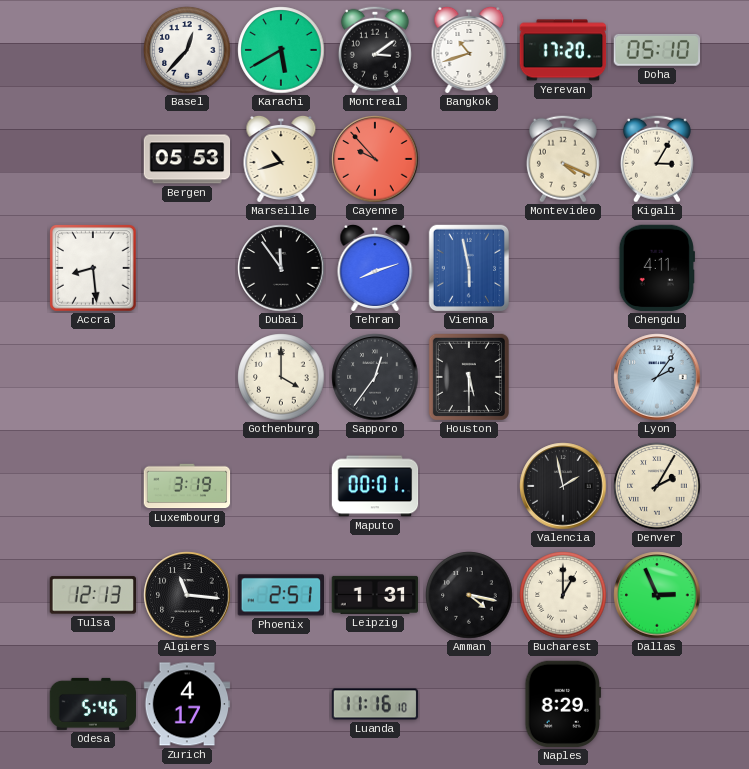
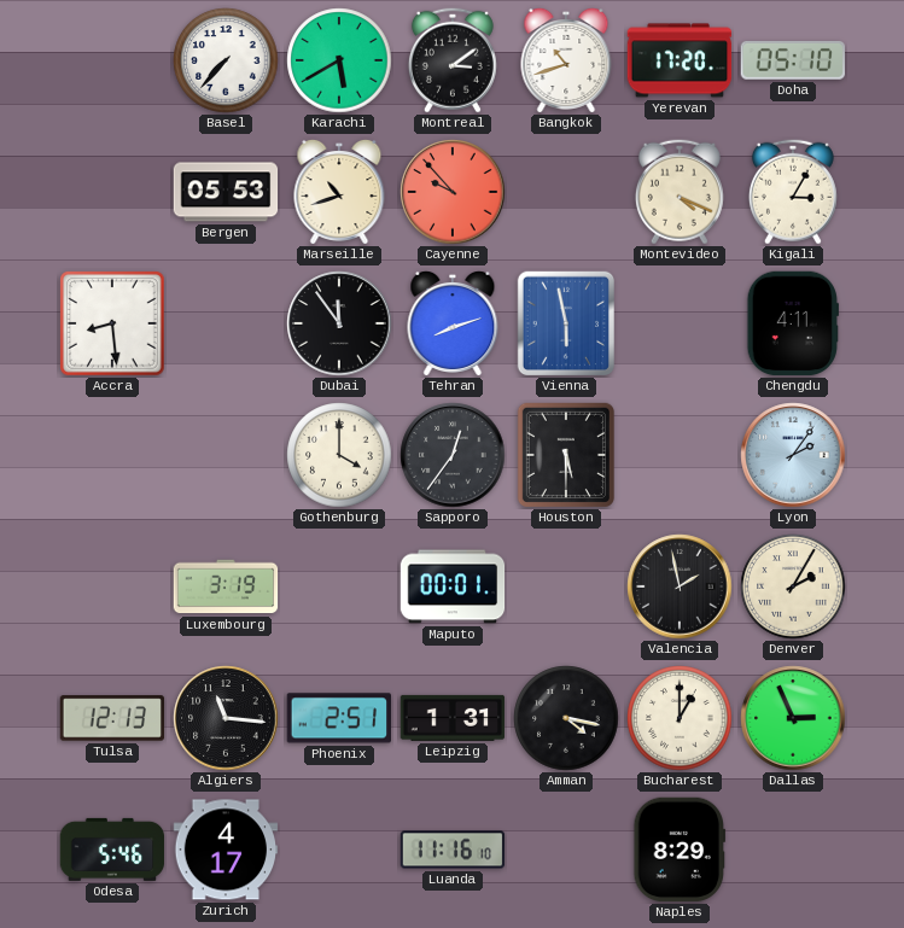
Basel: 12:37 -> 7:37 (226, 60)
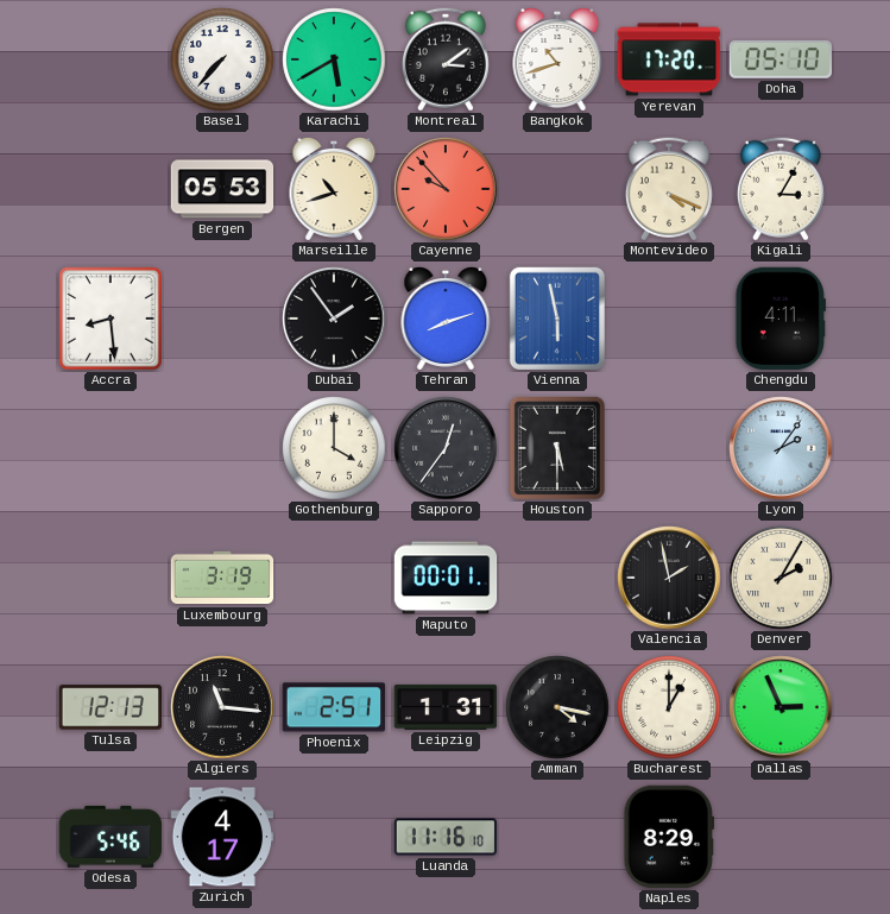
Dubai: 11:54 -> 1:54 (334, 319)
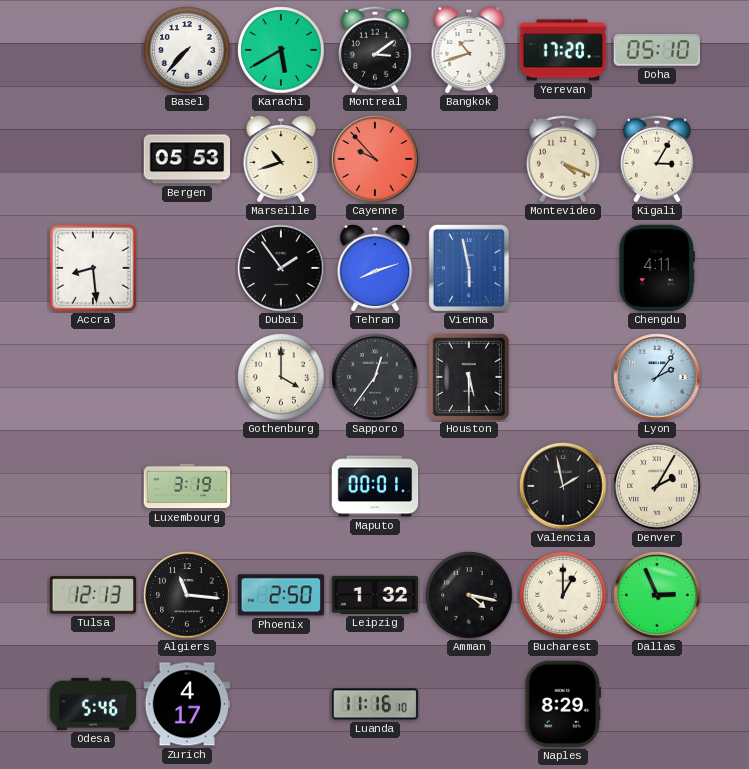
Phoenix: 2:51 -> 2:50 (280, 595)
Leipzig: 1:31 -> 1:32 (375, 595)
